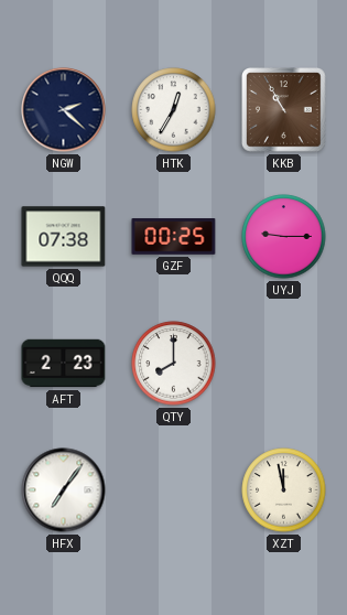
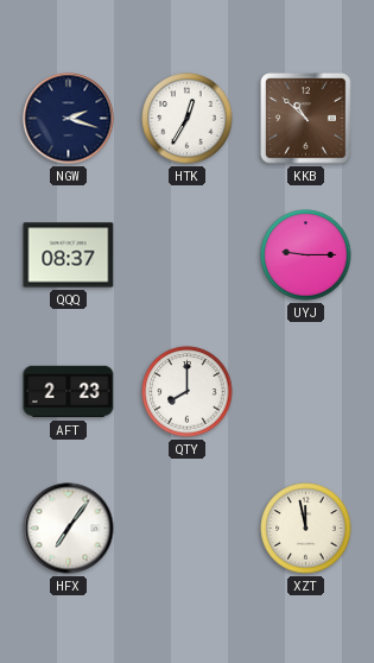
NGW: 2:22 -> 2:18 (69, 119)
KKB: 10:55 -> 10:52 (306, 119)
QQQ: 07:38 -> 08:37 (69, 255)
GZF: 00:25 -> none (174, 237)
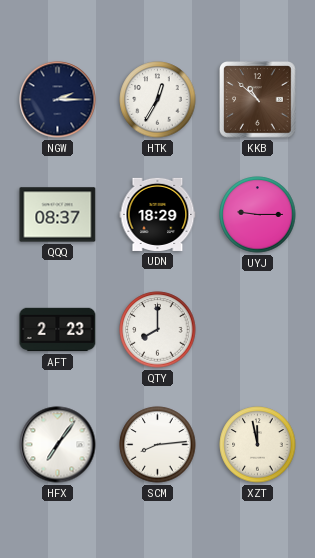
NGW: 2:18 -> 2:15 (58, 100)
UDN: none -> 18:29 (158, 214)
SCM: none -> 8:14 (158, 445)
